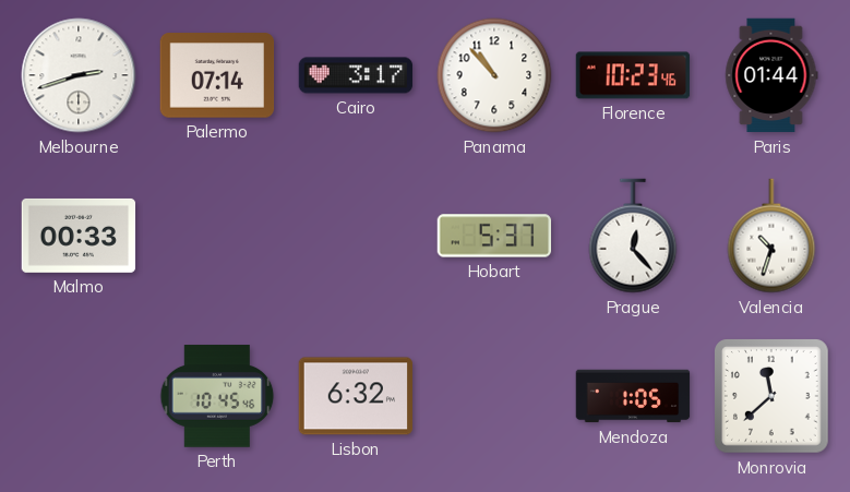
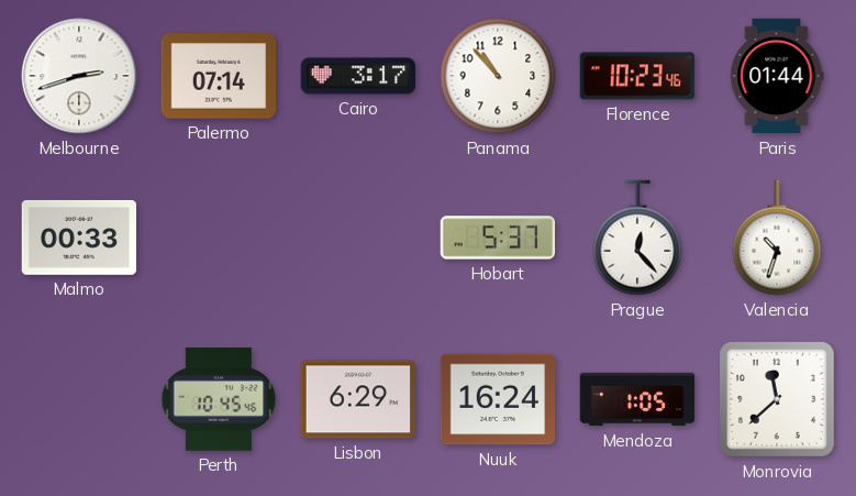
Lisbon: 6:32 -> 6:29 (358, 399)
Nuuk: none -> 16:24 (498, 399)
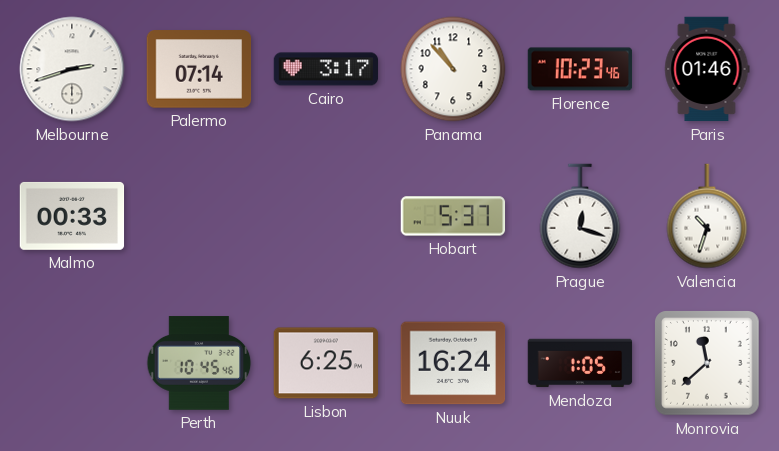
Paris: 01:44 -> 01:46 (707, 69)
Prague: 12:23 -> 12:18 (580, 216)
Lisbon: 6:29 -> 6:25 (326, 363)
